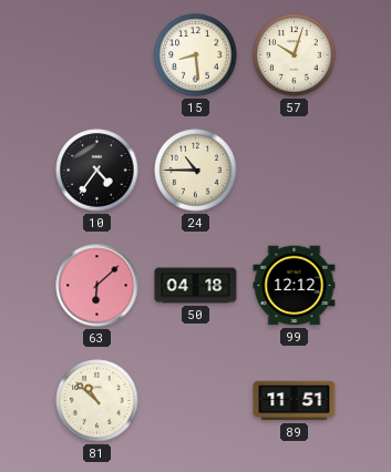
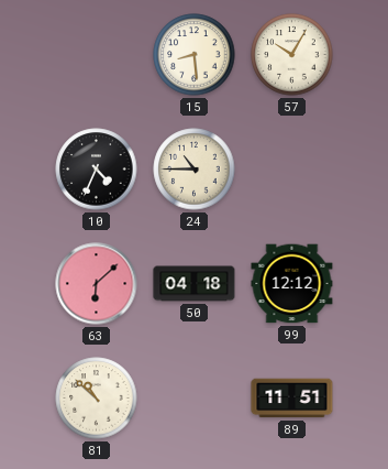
57: 10:03 -> 10:05 (292, 55)
10: 4:36 -> 4:34 (97, 170)
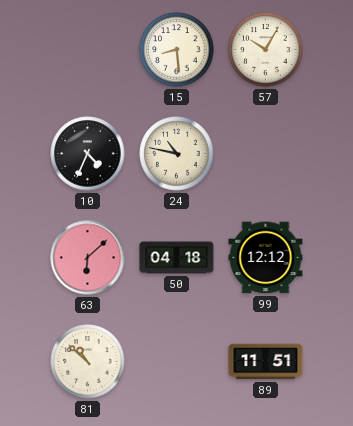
24: 10:45 -> 10:47 (177, 154)
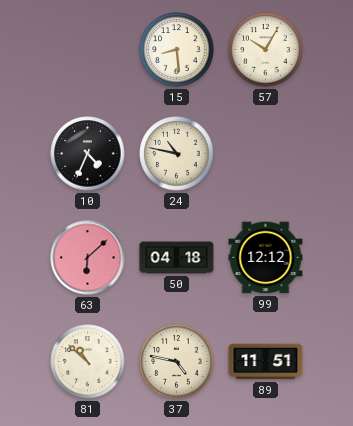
37: none -> 4:47 (177, 362)
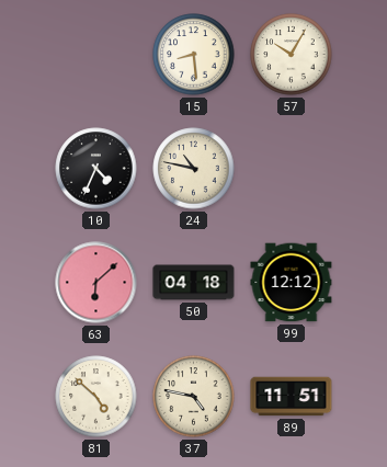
81: 10:52 -> 4:52 (96, 397)
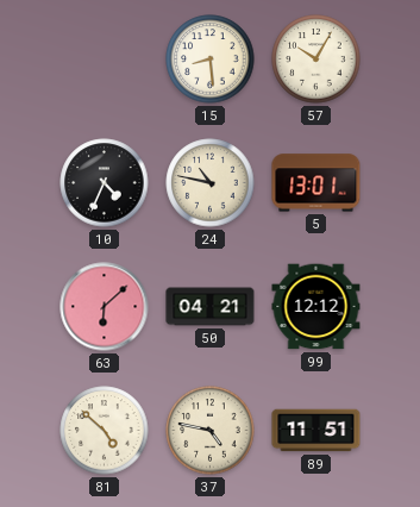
5: none -> 13:01 (316, 183)
50: 04:18 -> 04:21 (211, 307)
